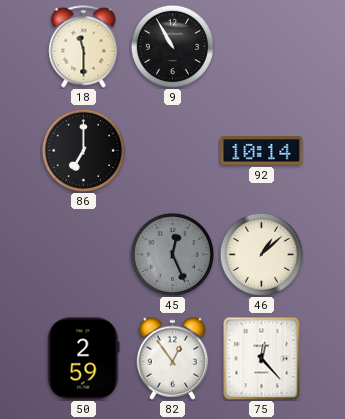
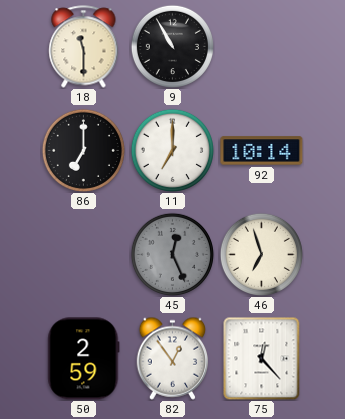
11: none -> 7:00 (172, 150)
46: 1:08 -> 6:57 (261, 254)
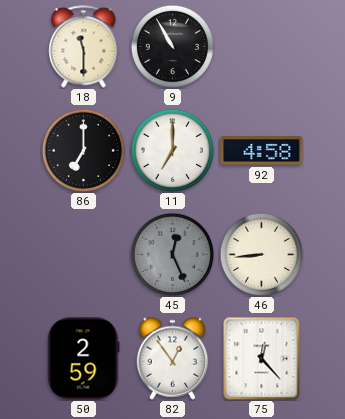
92: 10:14 -> 4:58 (262, 151)
46: 6:57 -> 8:44 (261, 254)
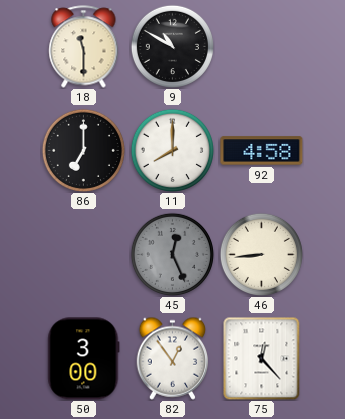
9: 10:55 -> 10:50 (172, 46)
11: 7:00 -> 8:00 (172, 150)
50: 2:59 -> 3:00 (84, 359)
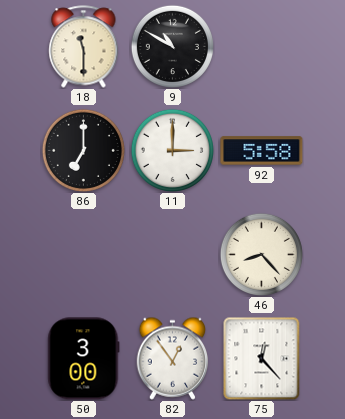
11: 8:00 -> 3:00 (172, 150)
92: 4:58 -> 5:58 (262, 151)
45: 12:26 -> none (172, 254)
46: 8:44 -> 8:23 (261, 254)
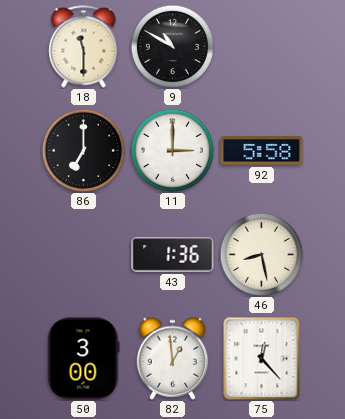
43: none -> 1:36 (173, 255)
46: 8:23 -> 8:28 (261, 254)
82: 12:54 -> 12:59 (173, 358)
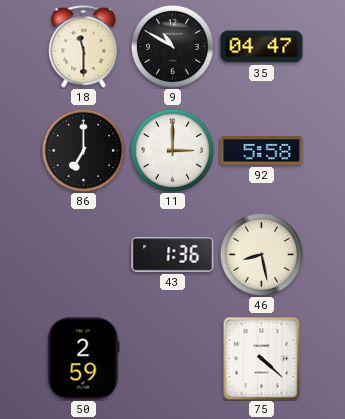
35: none -> 04:47 (262, 47)
50: 3:00 -> 2:59 (84, 359)
82: 12:59 -> none (173, 358)
75: 12:23 -> 4:22 (262, 358)
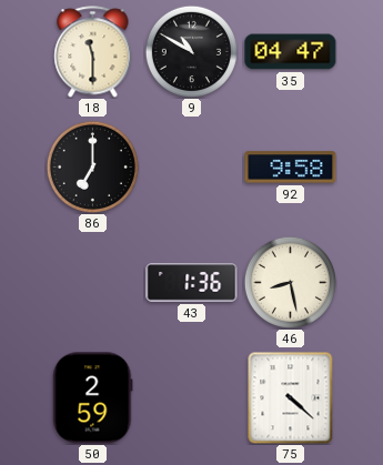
11: 3:00 -> none (172, 150)
92: 5:58 -> 9:58 (291, 168)
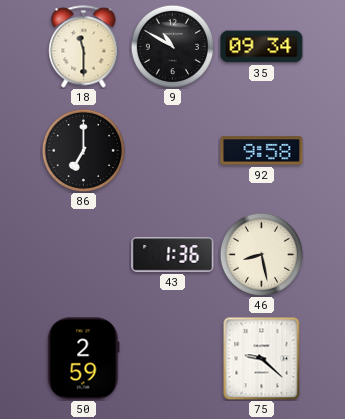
35: 04:47 -> 09:34 (262, 47)
75: 4:22 -> 9:22 (262, 358)
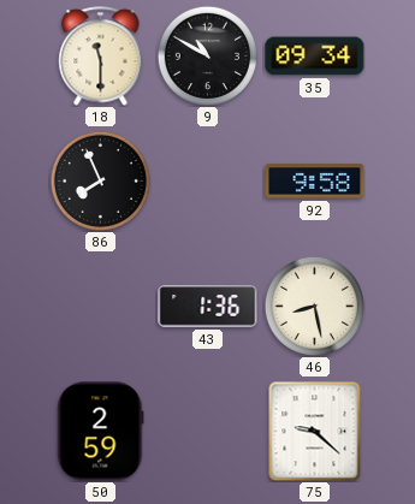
86: 7:00 -> 7:56 (100, 180)
